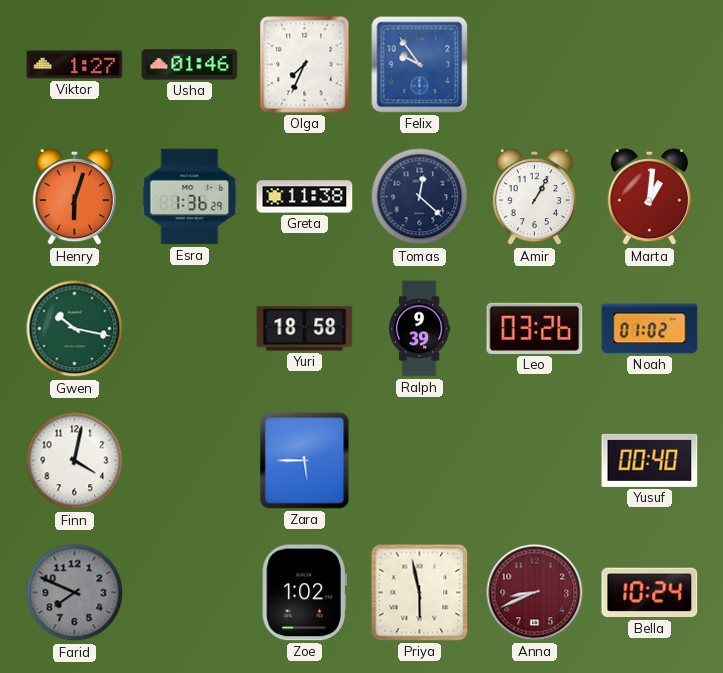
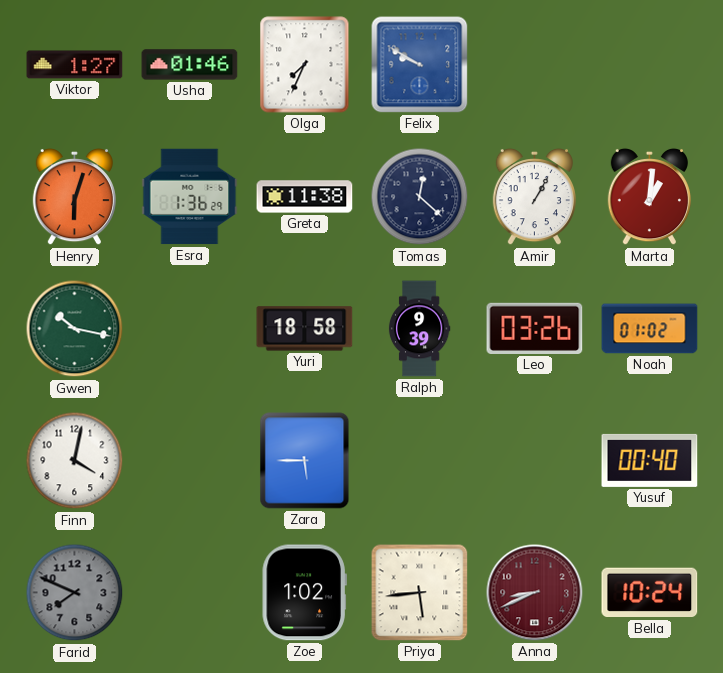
Felix: 9:54 -> 9:50 (420, 65)
Priya: 5:58 -> 5:44 (420, 593)
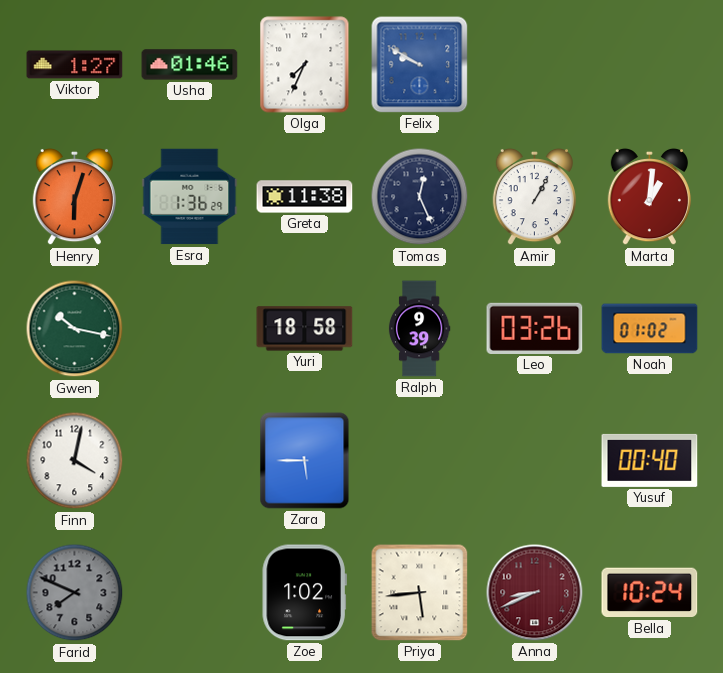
Tomas: 12:22 -> 12:26 (420, 197)
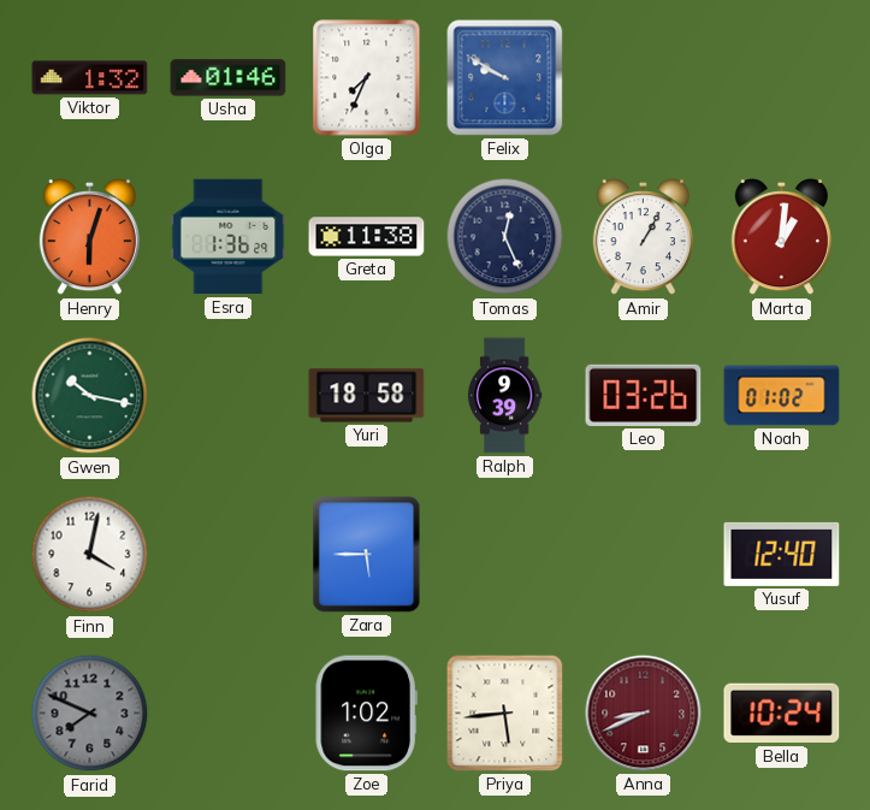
Viktor: 1:27 -> 1:32 (90, 78)
Yusuf: 00:40 -> 12:40 (782, 554)
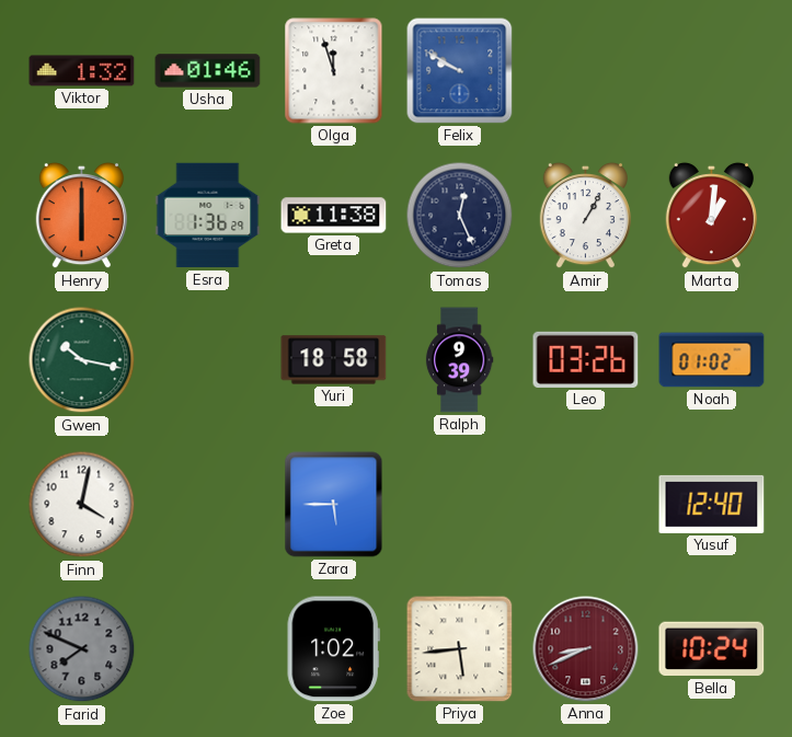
Olga: 7:34 -> 11:57 (334, 71)
Henry: 6:03 -> 6:00 (81, 216)
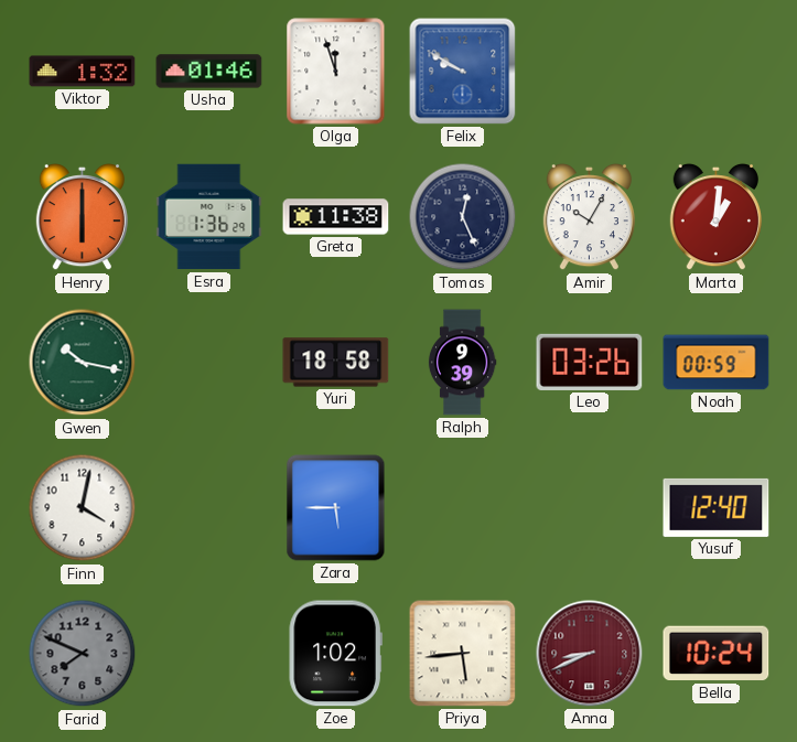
Amir: 1:05 -> 10:05 (589, 217)
Noah: 01:02 -> 00:59 (717, 363)
